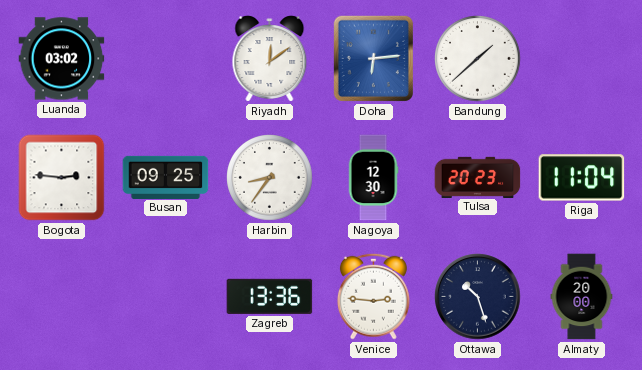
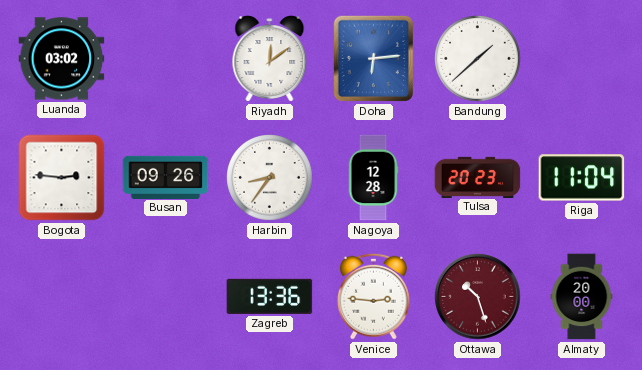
Busan: 09:25 -> 09:26 (166, 177)
Nagoya: 12:30 -> 12:28 (373, 178)
Ottawa dial: navy -> burgundy (478, 297)
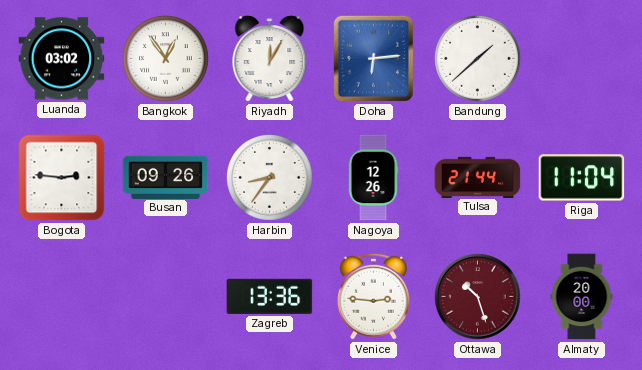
Bangkok: none -> 12:54 (166, 59)
Riyadh: 12:09 -> 12:05 (270, 59)
Nagoya: 12:28 -> 12:26 (373, 178)
Tulsa: 20:23 -> 21:44 (478, 177)
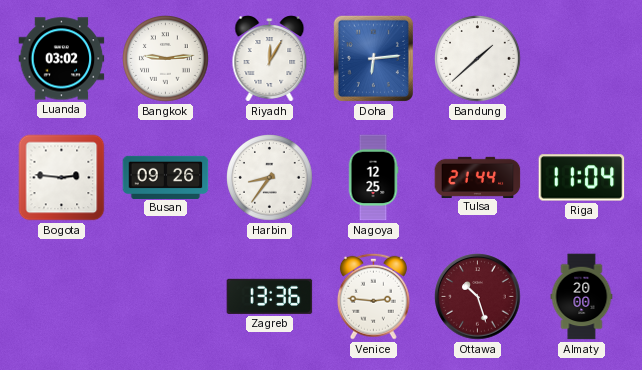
Bangkok: 12:54 -> 9:14 (166, 59)
Nagoya: 12:26 -> 12:25 (373, 178)
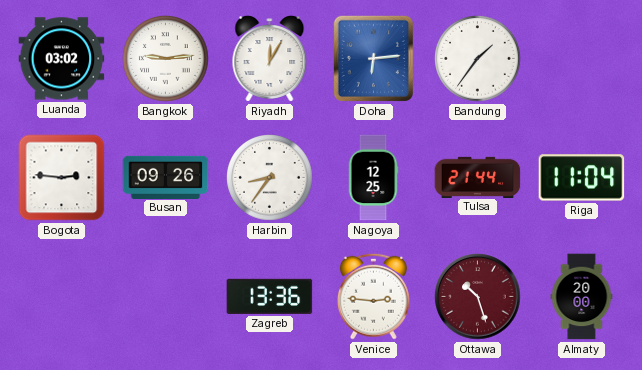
Bandung: 1:38 -> 1:36 (478, 59)
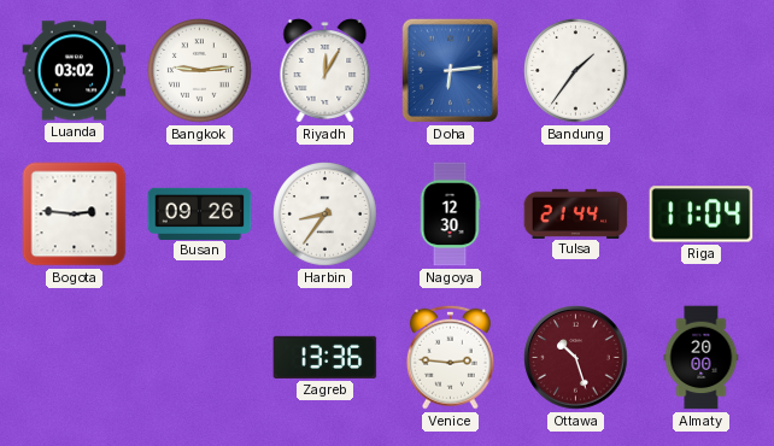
Nagoya: 12:25 -> 12:30 (450, 215)
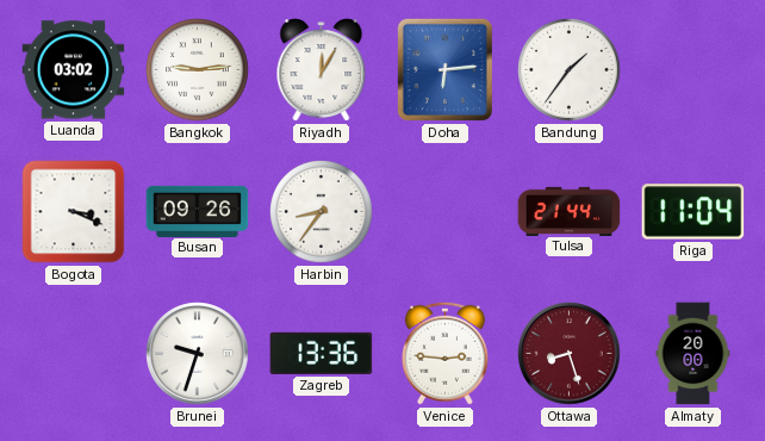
Bogota: 2:46 -> 3:19 (74, 212)
Nagoya: 12:30 -> none (450, 215)
Brunei: none -> 9:33 (198, 354)
Ottawa: 10:27 -> 8:27 (570, 354)
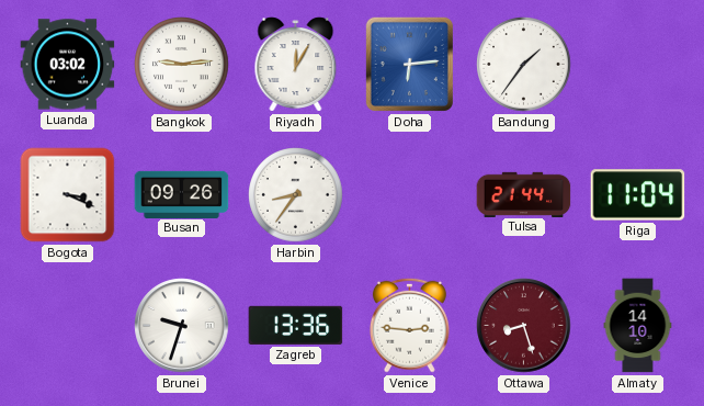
Almaty: 20:00 -> 14:10 (638, 326)
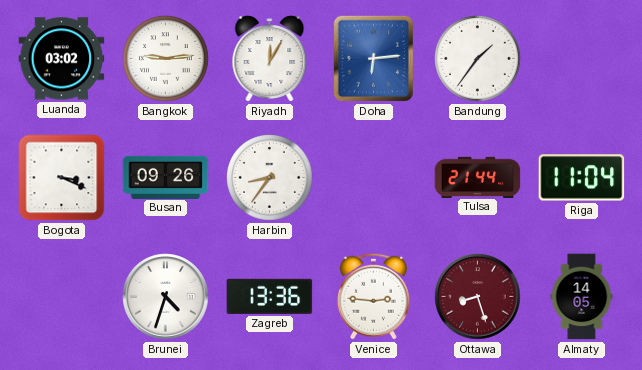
Brunei: 9:33 -> 4:33 (166, 297)
Almaty: 14:10 -> 14:05 (582, 297)
